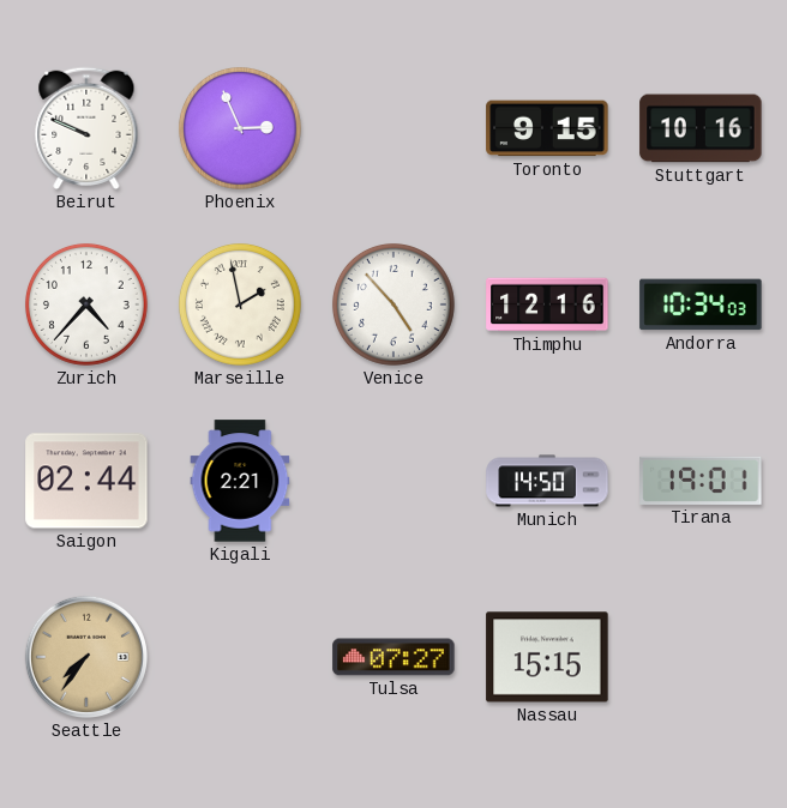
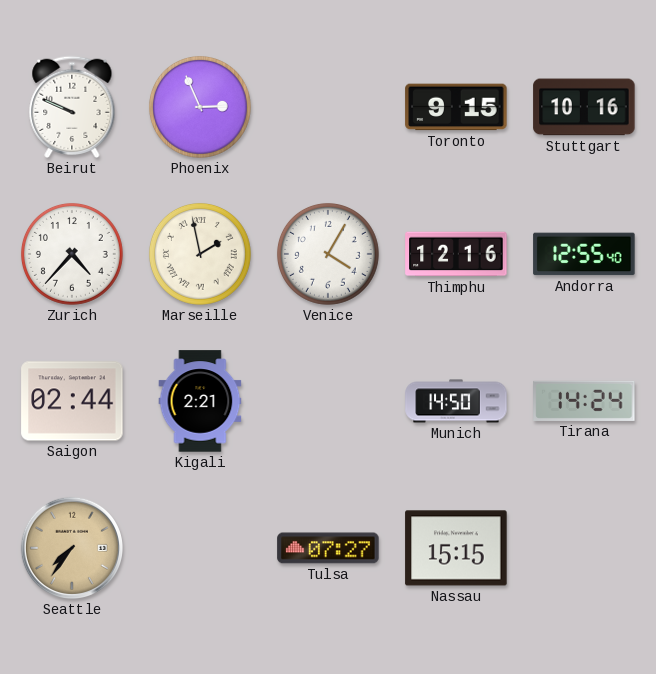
Venice: 4:53 -> 4:05 (328, 254)
Andorra: 10:34 -> 12:55 (584, 254)
Tirana: 19:01 -> 14:24 (584, 401)
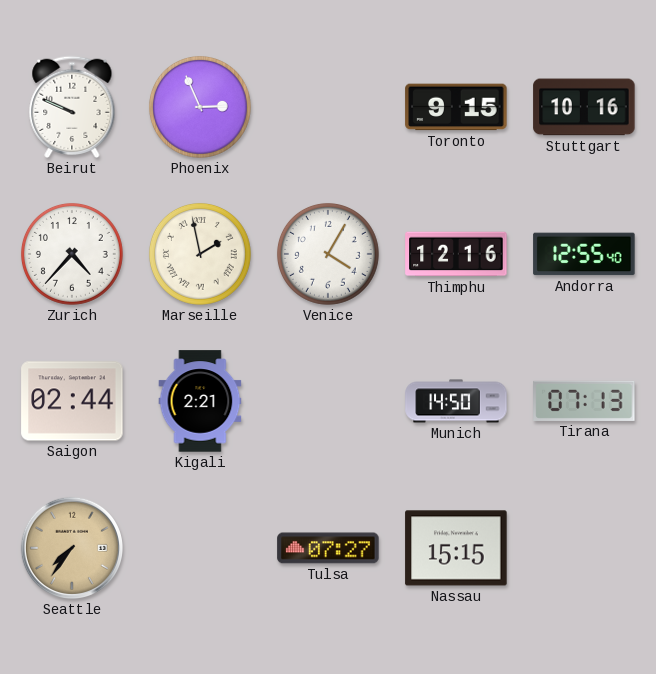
Tirana: 14:24 -> 07:13 (584, 401)
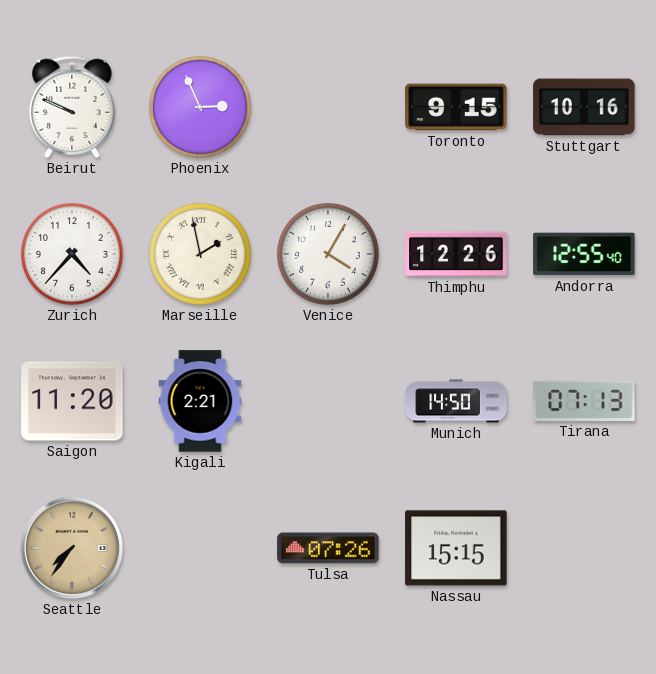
Thimphu: 12:16 -> 12:26 (456, 254)
Saigon: 02:44 -> 11:20 (72, 401)
Tulsa: 07:27 -> 07:26 (328, 548)
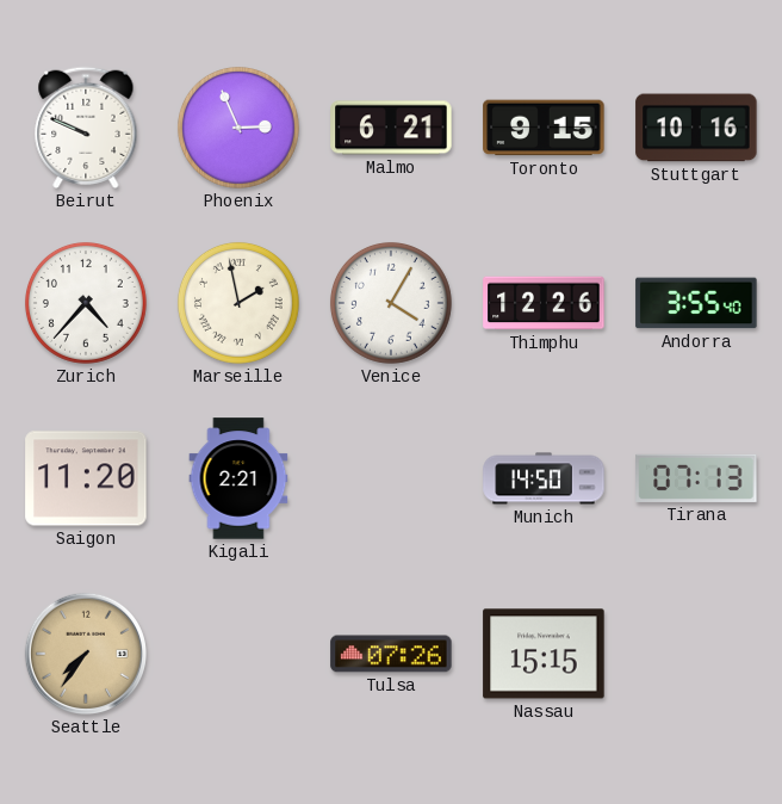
Malmo: none -> 6:21 (391, 128)
Andorra: 12:55 -> 3:55 (696, 303)
